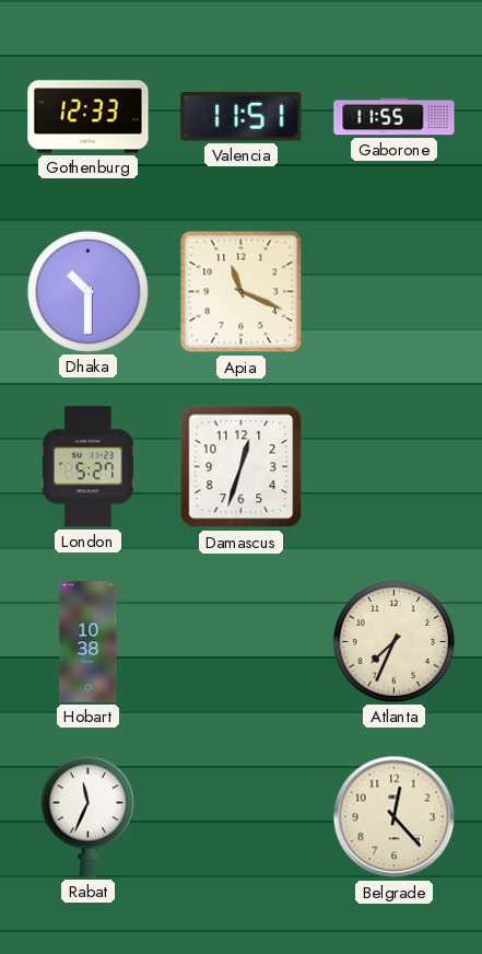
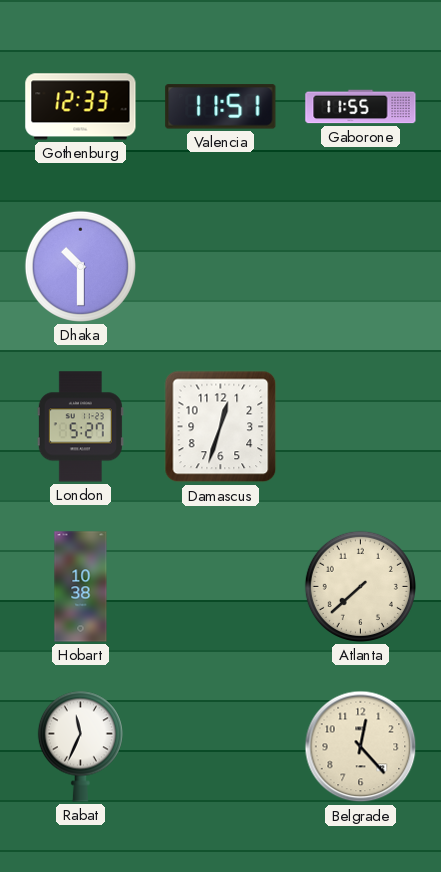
Apia: 11:19 -> none (242, 292)
Atlanta: 7:34 -> 7:38 (360, 586)
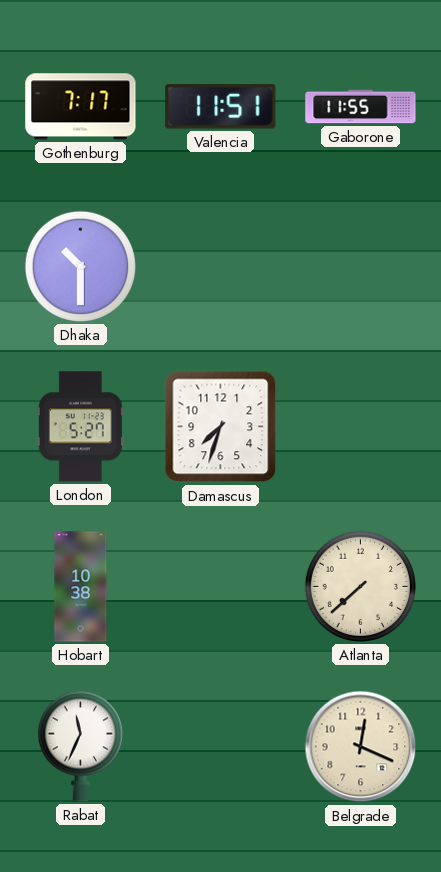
Gothenburg: 12:33 -> 7:17 (81, 107)
Damascus: 12:33 -> 7:33 (221, 427)
Belgrade: 12:23 -> 12:19 (361, 747)
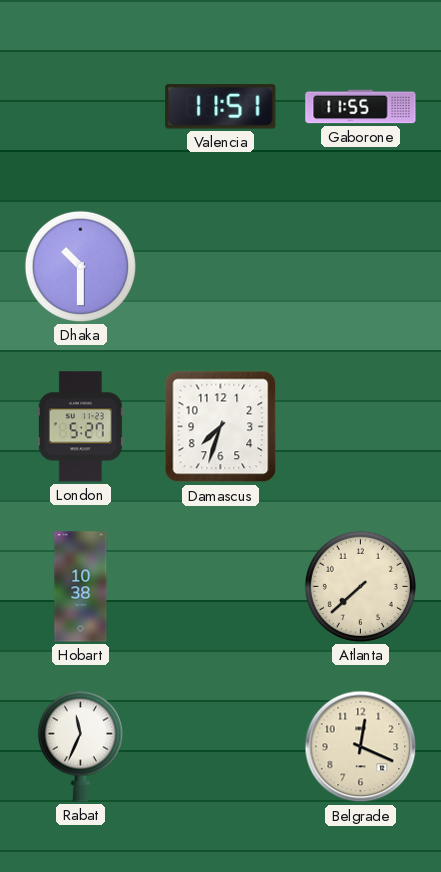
Gothenburg: 7:17 -> none (81, 107)
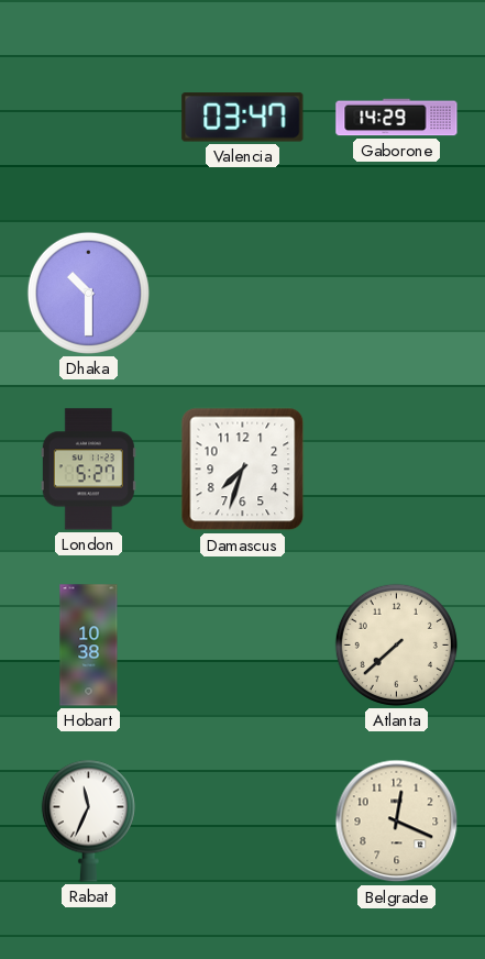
Valencia: 11:51 -> 03:47 (243, 118)
Gaborone: 11:55 -> 14:29 (397, 118)
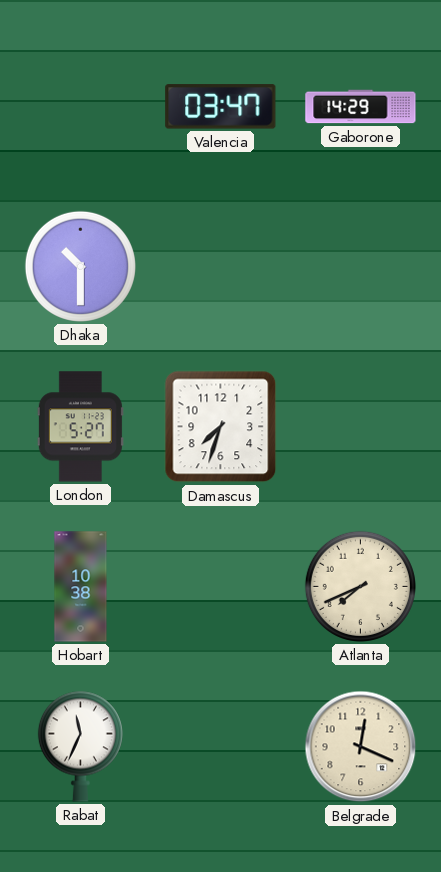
Atlanta: 7:38 -> 7:41 (360, 586)
